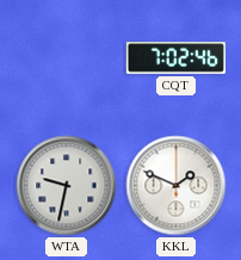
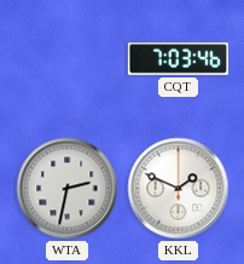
CQT: 7:02 -> 7:03 (178, 59)
WTA: 9:32 -> 2:32 (68, 189)
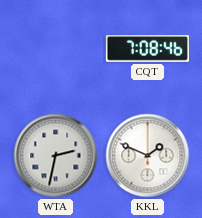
CQT: 7:03 -> 7:08 (147, 49)
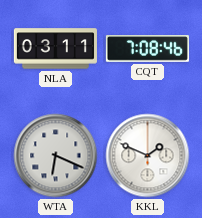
NLA: none -> 03:11 (55, 49)
WTA: 2:32 -> 6:19 (56, 156)
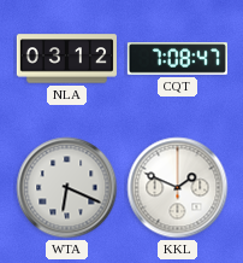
NLA: 03:11 -> 03:12 (66, 59)
CQT: 7:08:46 -> 7:08:47 (177, 59)
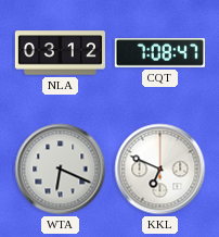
KKL: 1:49 -> 6:49 (160, 170)
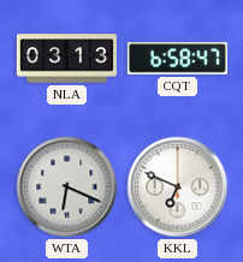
NLA: 03:12 -> 03:13 (66, 59)
CQT: 7:08 -> 6:58 (177, 59)
